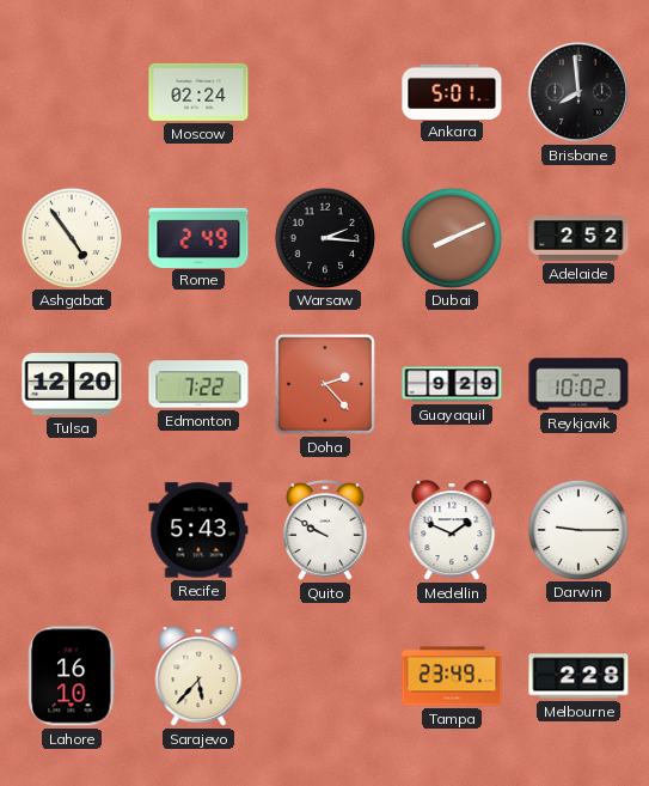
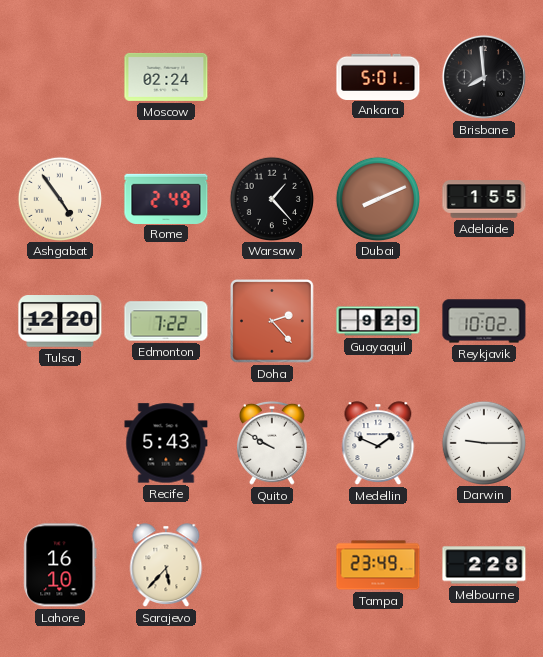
Warsaw: 2:16 -> 1:23 (271, 198)
Adelaide: 2:52 -> 1:55 (484, 199)
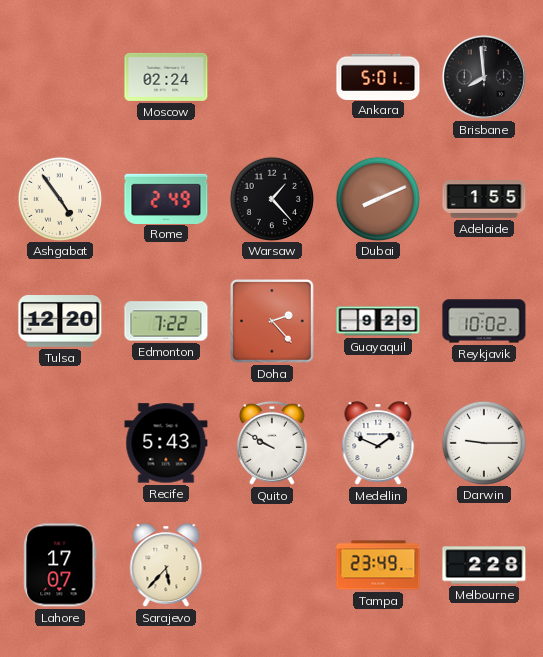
Lahore: 16:10 -> 17:07 (60, 565)
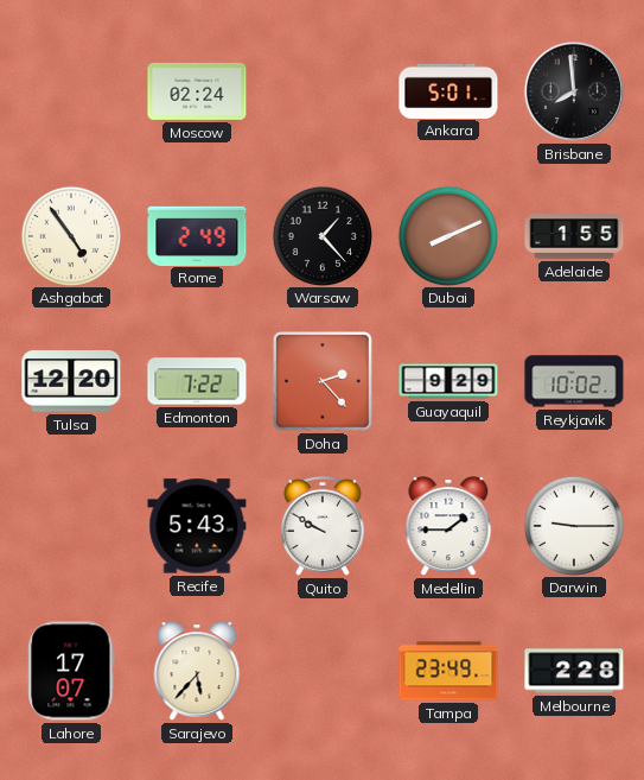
Medellin: 1:49 -> 1:45 (448, 526)
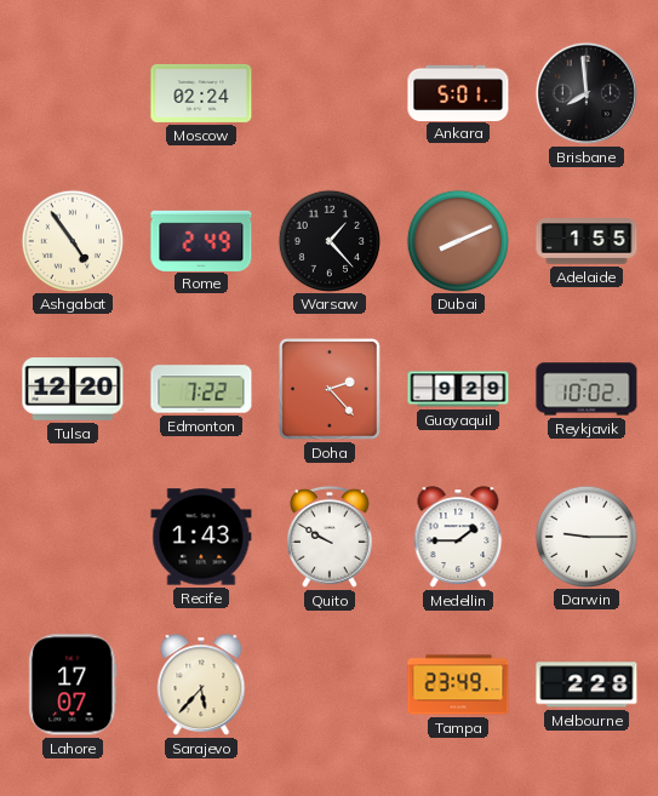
Recife: 5:43 -> 1:43 (201, 537)
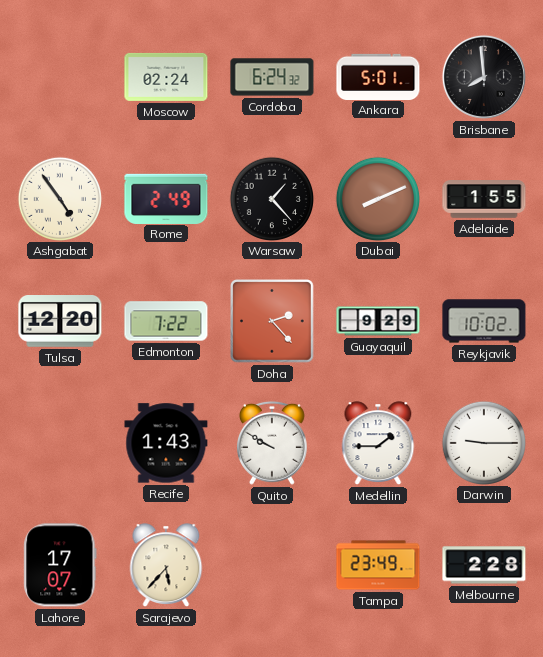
Cordoba: none -> 6:24 (272, 77)
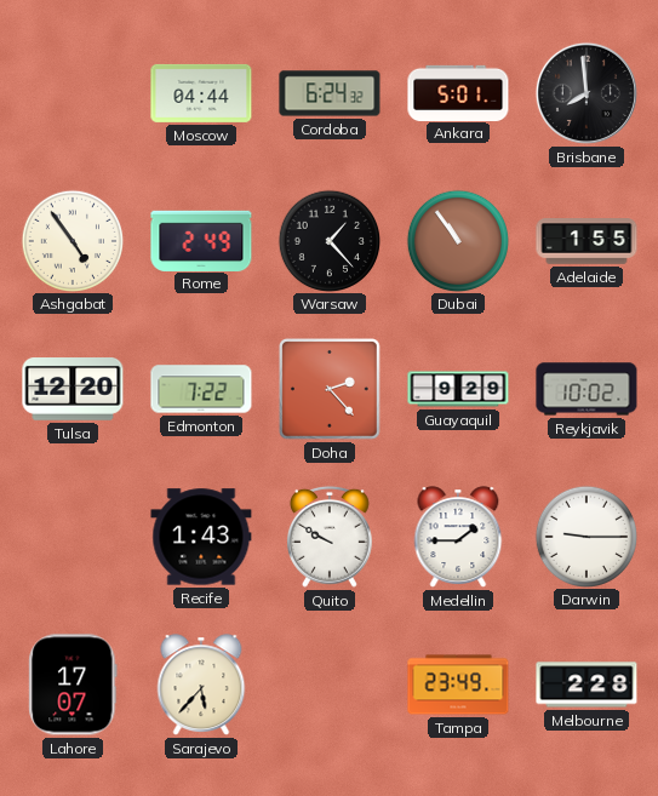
Moscow: 02:24 -> 04:44 (201, 93)
Dubai: 8:11 -> 10:54 (457, 240)
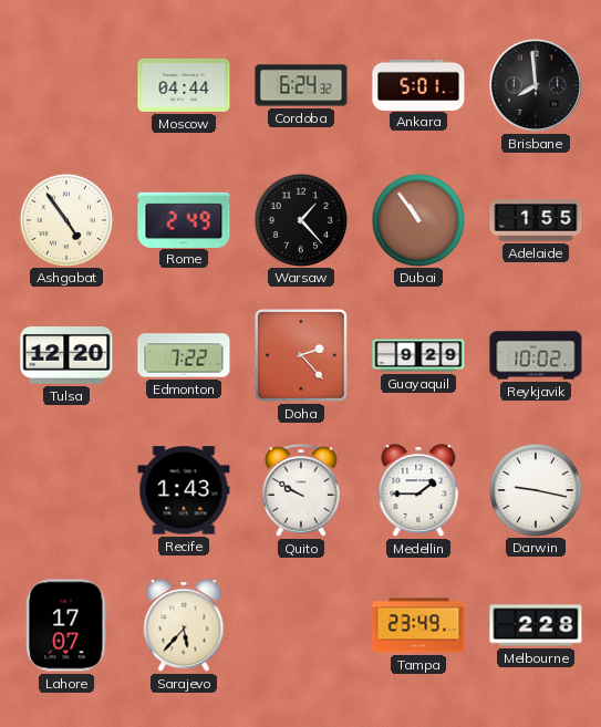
Darwin: 9:15 -> 9:17 (535, 489)
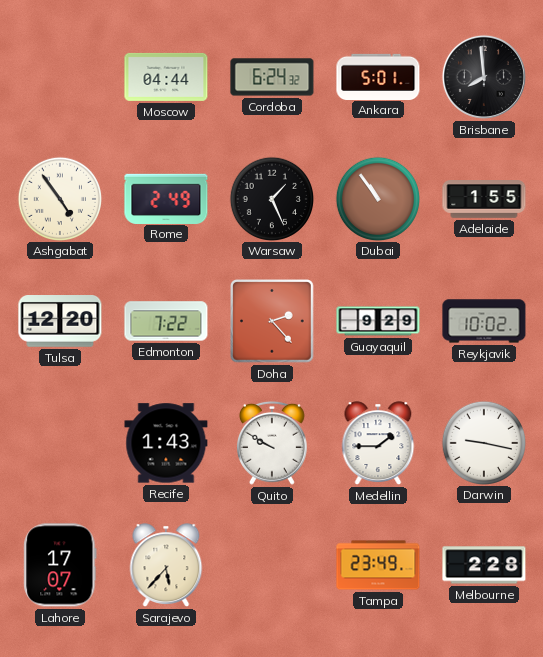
Warsaw: 1:23 -> 1:26 (271, 198)
